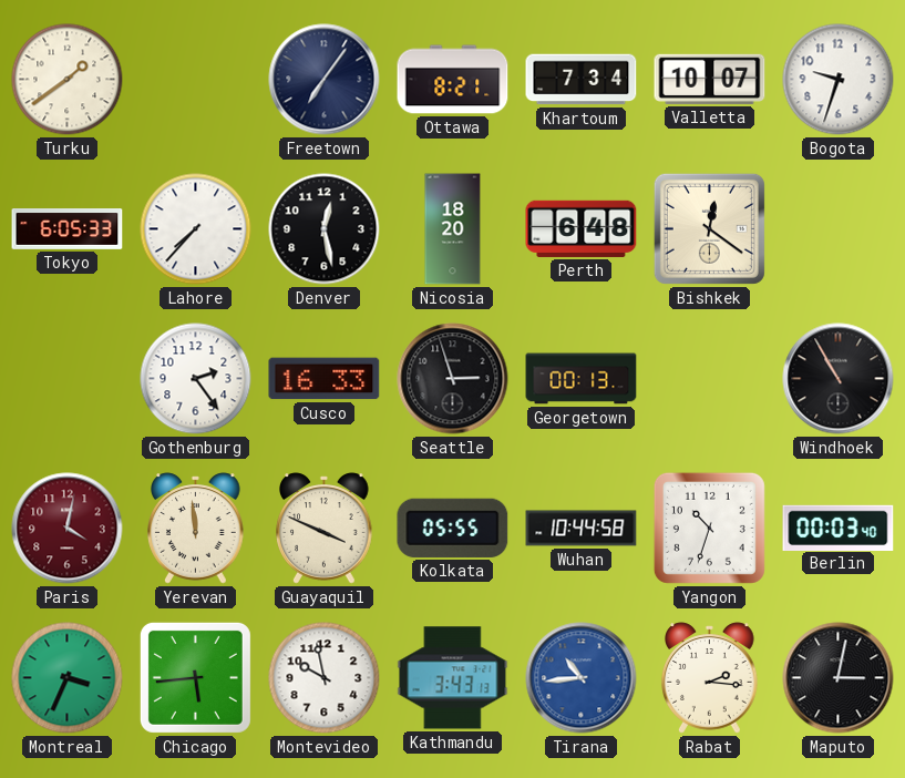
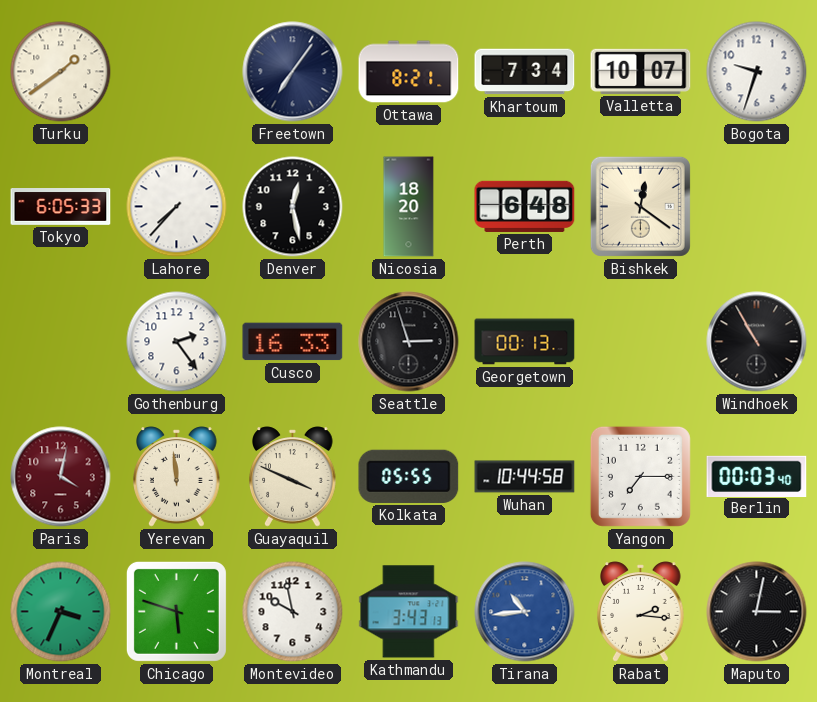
Yangon: 10:33 -> 7:15 (640, 476)
Chicago: 5:44 -> 5:48 (176, 611)
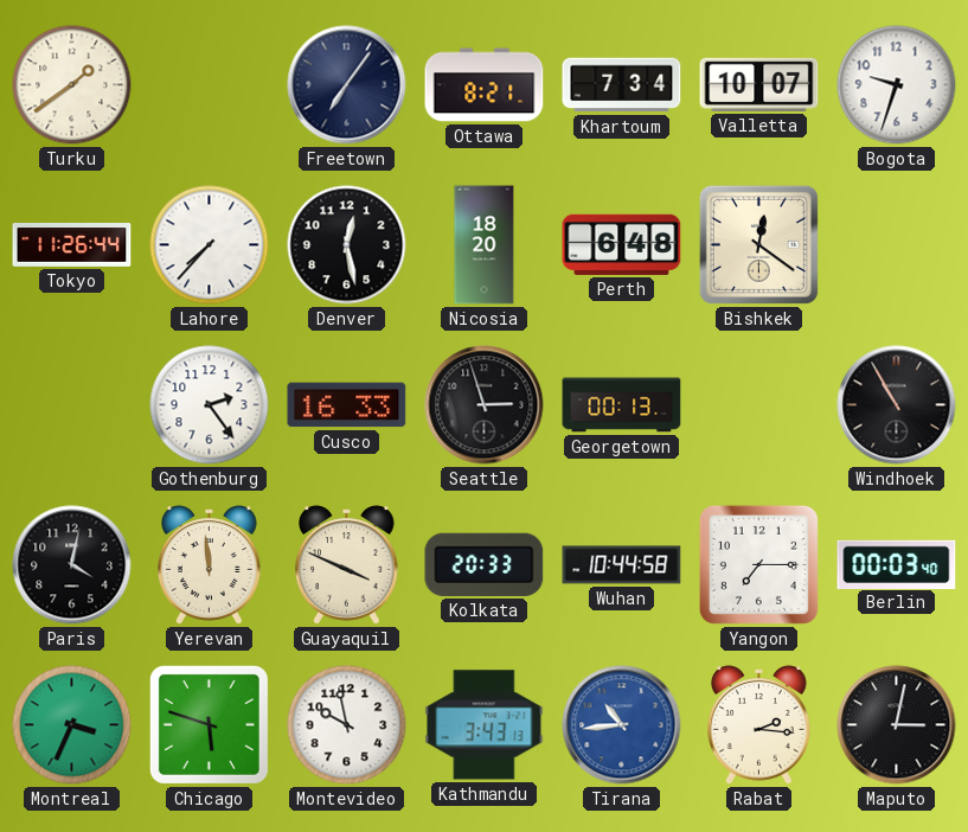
Tokyo: 6:05 -> 11:26 (72, 245)
Paris dial: burgundy -> black (72, 565)
Kolkata: 05:55 -> 20:33 (485, 564)
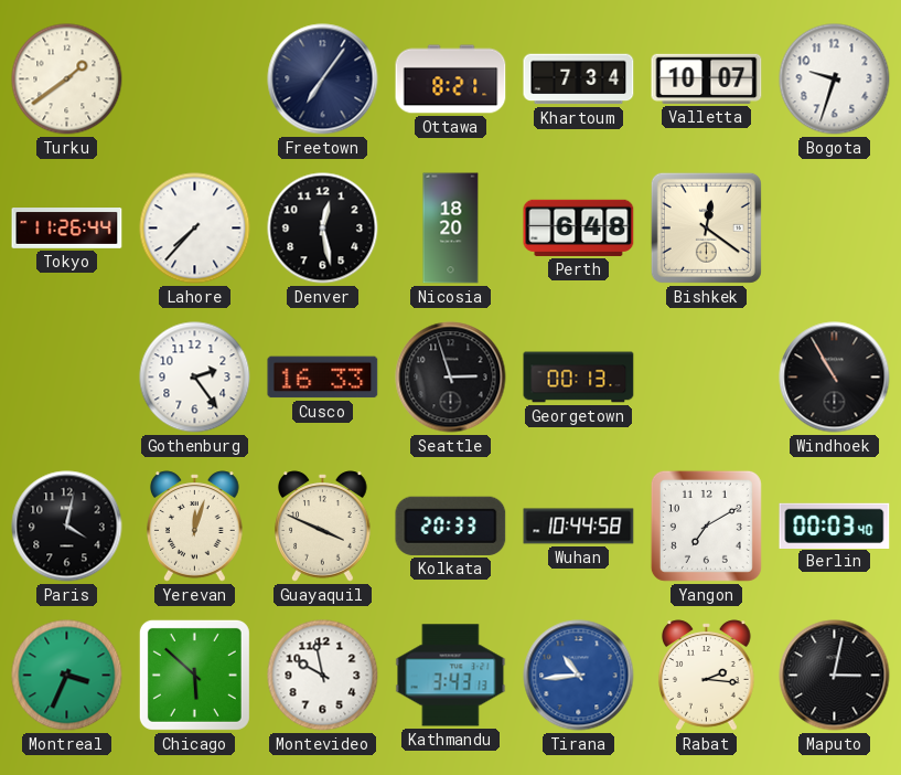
Yerevan: 11:59 -> 12:03 (195, 527)
Yangon: 7:15 -> 7:10 (706, 525)
Chicago: 5:48 -> 5:52 (194, 675)
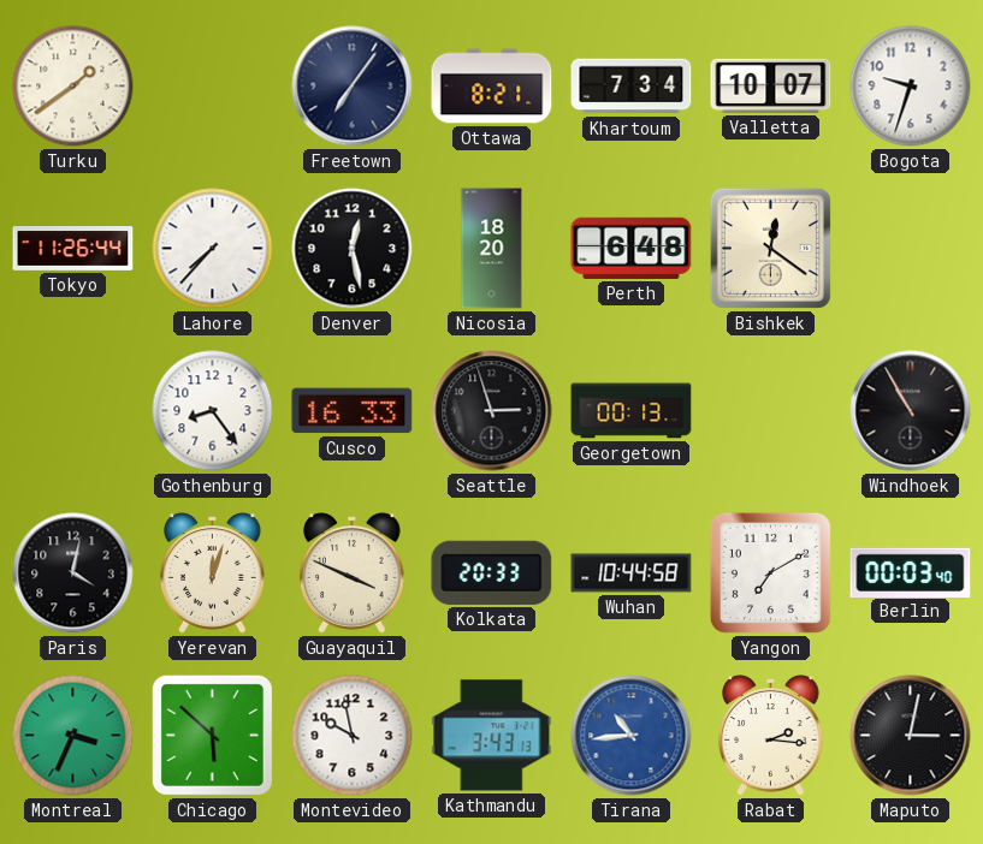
Gothenburg: 2:24 -> 8:24 (213, 411)
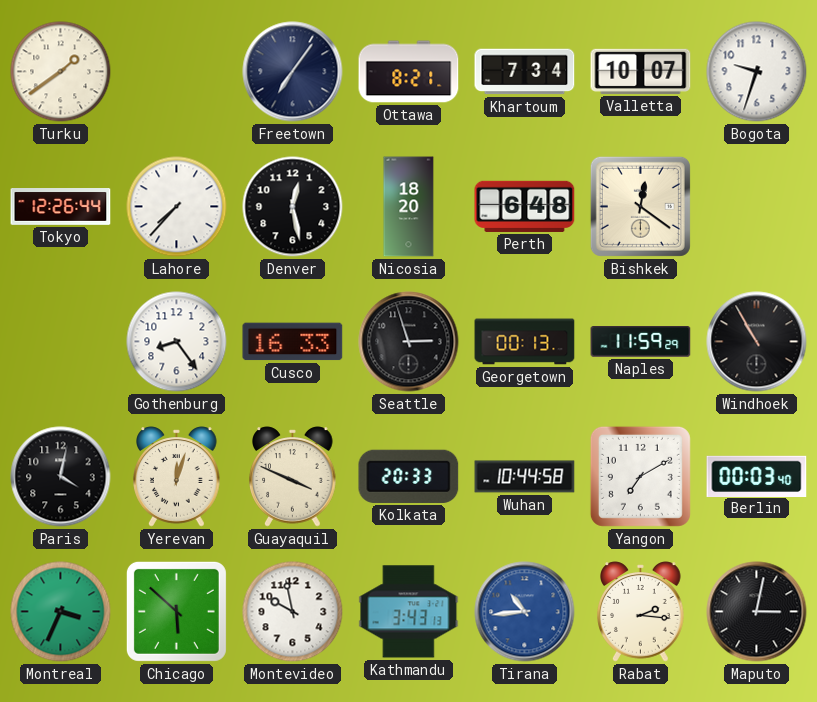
Tokyo: 11:26 -> 12:26 (61, 207)
Naples: none -> 11:59 (641, 342)
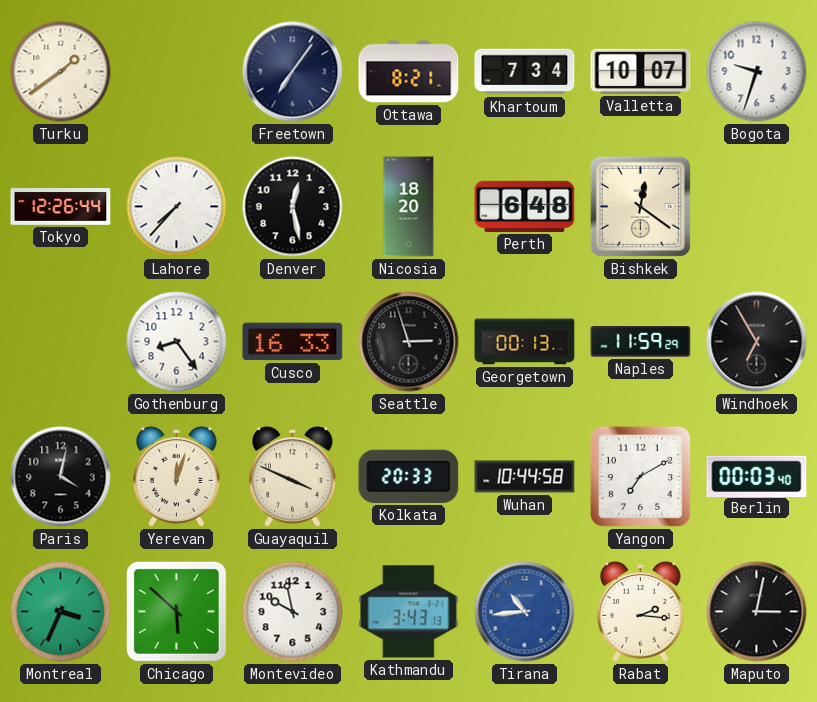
Windhoek: 10:55 -> 6:55 (757, 342)
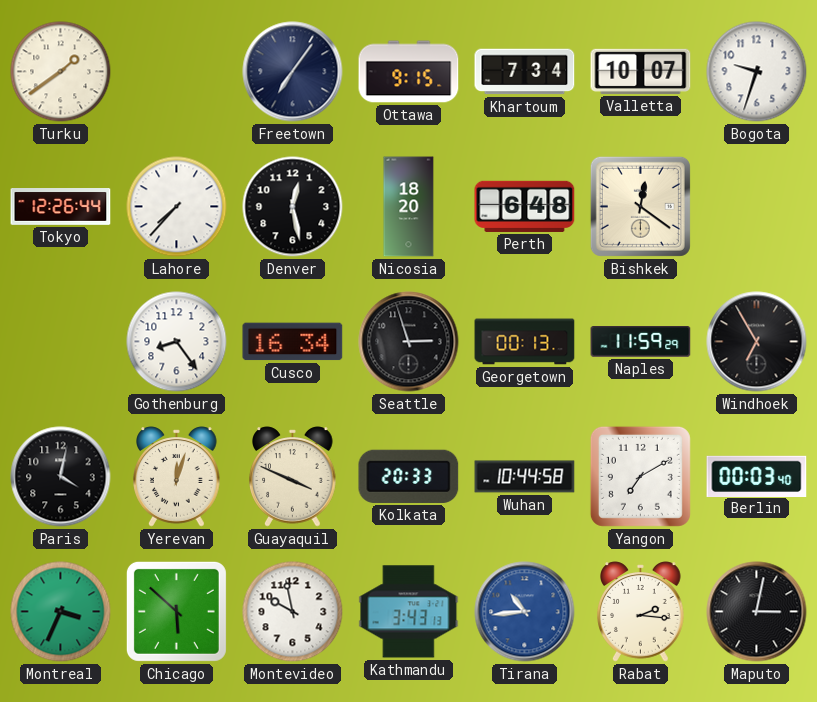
Ottawa: 8:21 -> 9:15 (409, 72)
Cusco: 16:33 -> 16:34 (293, 342)
